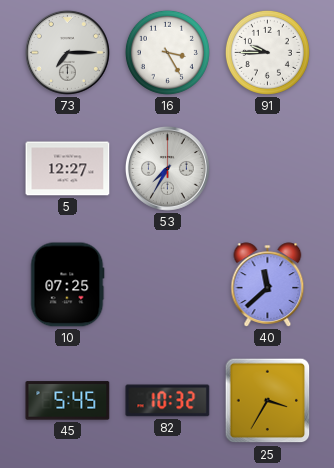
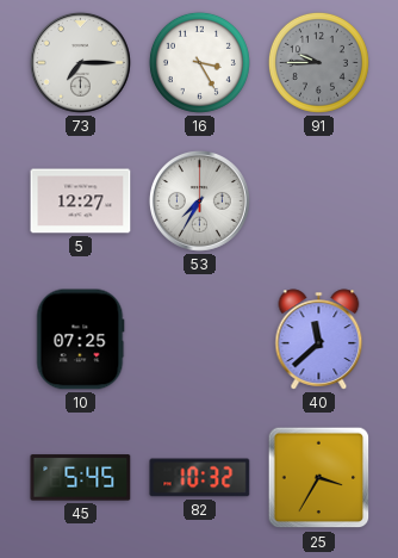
91 dial: white -> grey (318, 62)
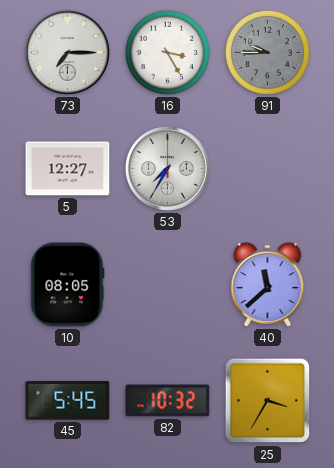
10: 07:25 -> 08:05 (68, 285)
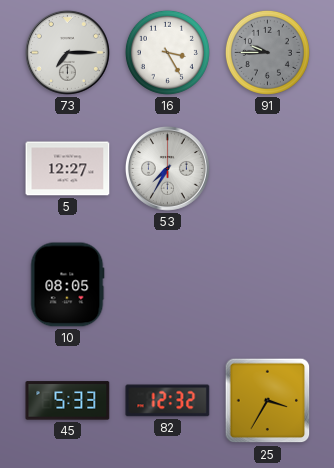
40: 11:38 -> none (268, 285)
45: 5:45 -> 5:33 (68, 401)
82: 10:32 -> 12:32 (168, 401)
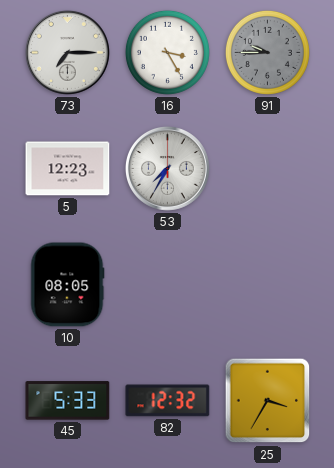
5: 12:27 -> 12:23 (68, 169)
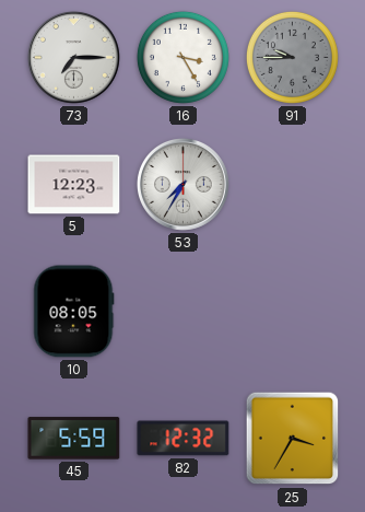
45: 5:33 -> 5:59 (74, 439)
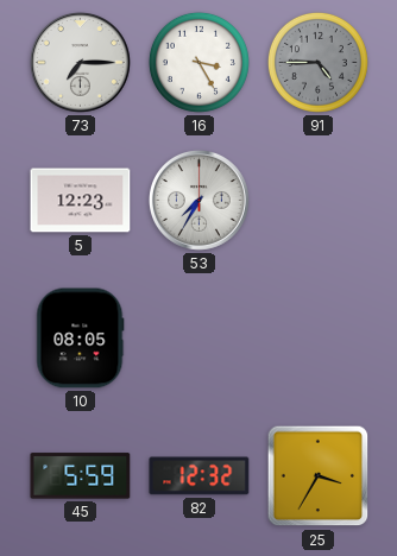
91: 9:45 -> 4:45 (317, 62)
